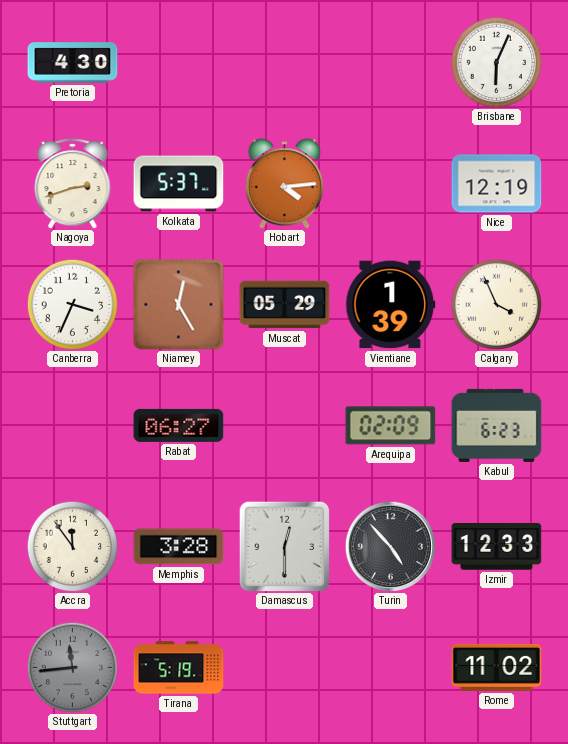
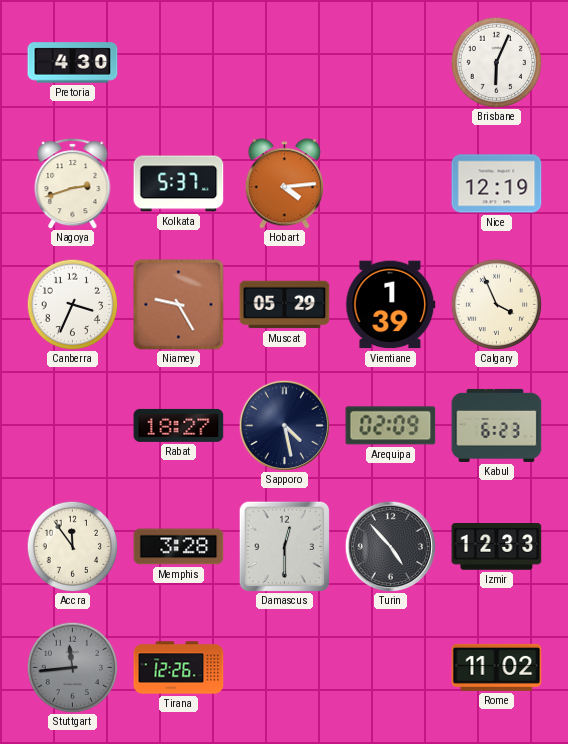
Niamey: 12:25 -> 9:25 (179, 305)
Rabat: 06:27 -> 18:27 (179, 425)
Sapporo: none -> 4:28 (284, 425)
Tirana: 5:19 -> 12:26 (179, 668)
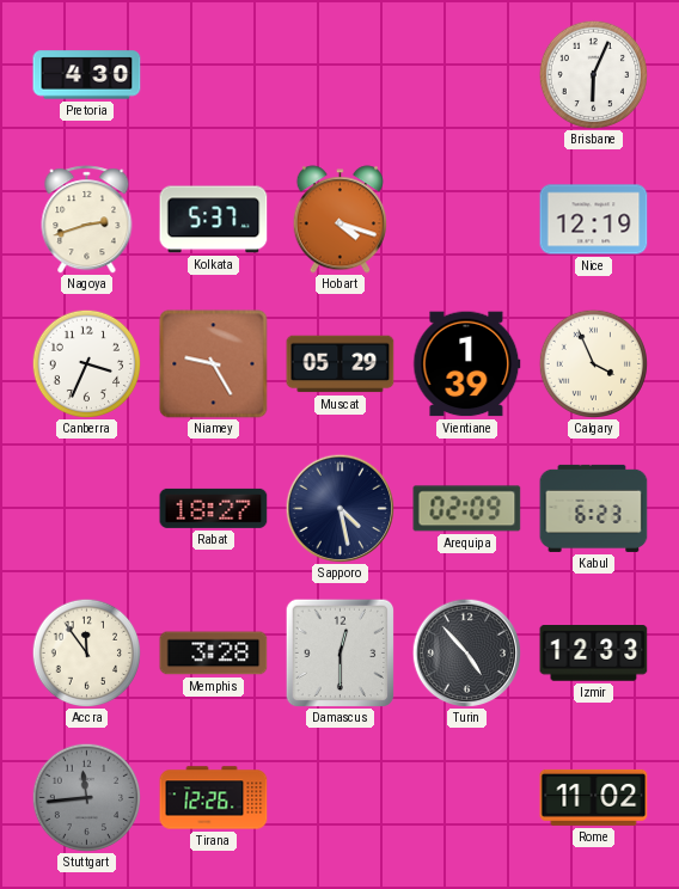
Hobart: 4:14 -> 4:18 (341, 220)
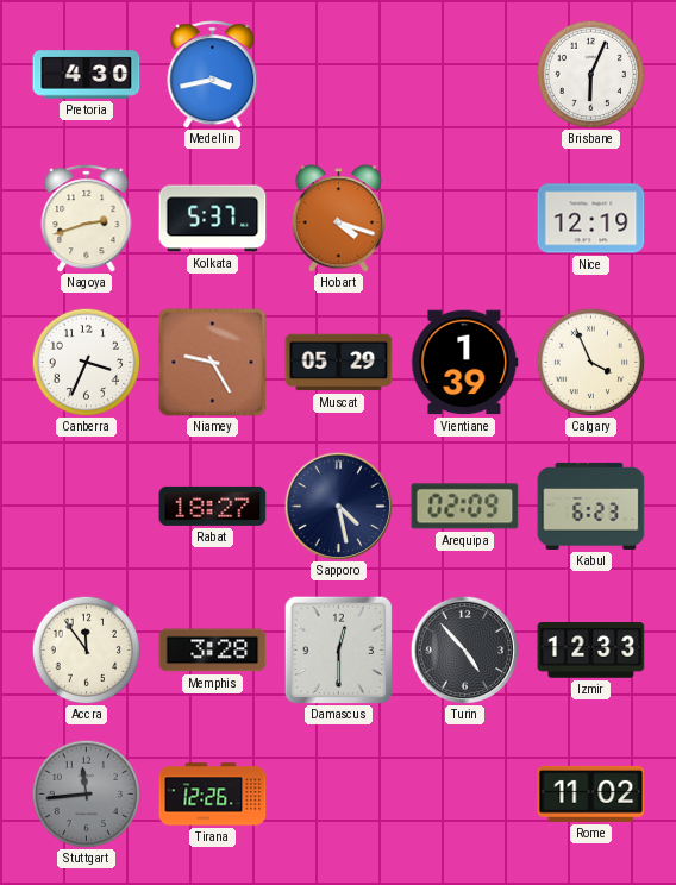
Medellin: none -> 3:43 (213, 75)
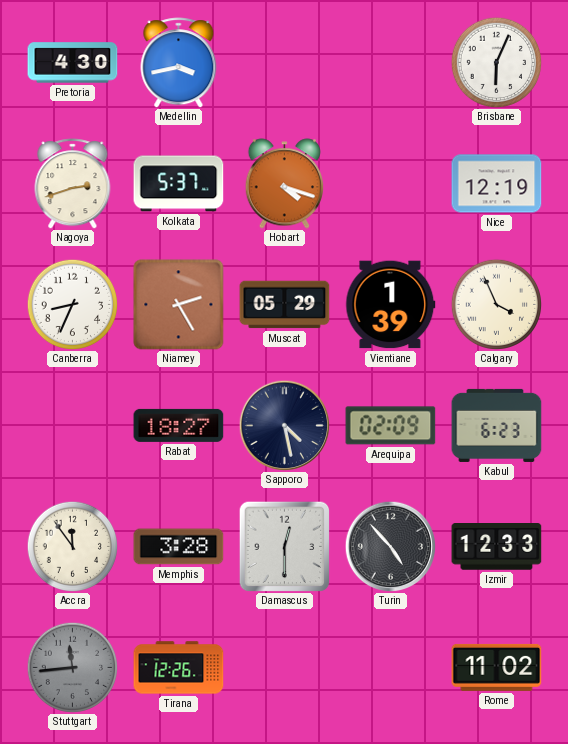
Canberra: 3:34 -> 8:34 (72, 304)
Niamey: 9:25 -> 2:25 (179, 305)
